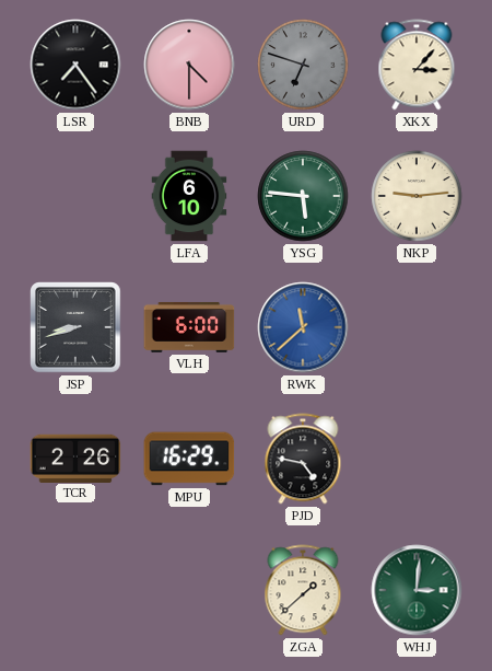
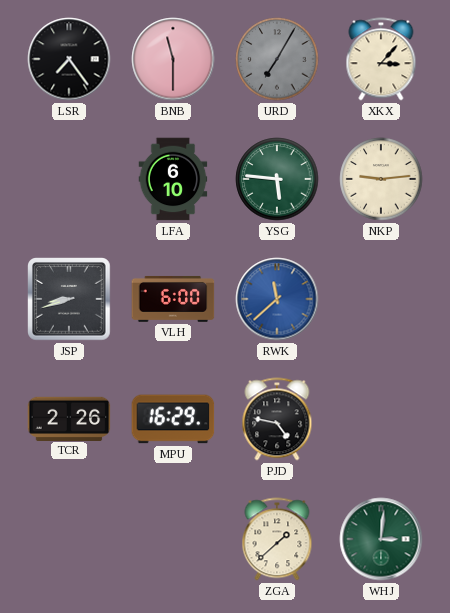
BNB: 4:30 -> 11:30 (173, 59)
URD: 6:48 -> 7:05 (277, 59)
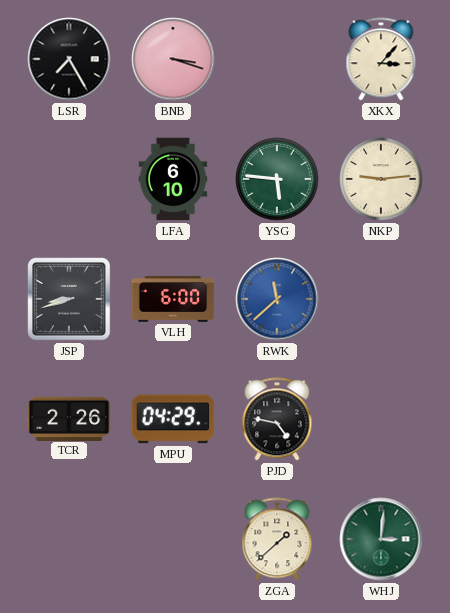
LSR: 7:24 -> 7:25 (69, 59)
BNB: 11:30 -> 3:18 (173, 59)
URD: 7:05 -> none (277, 59)
MPU: 16:29 -> 04:29 (173, 419)
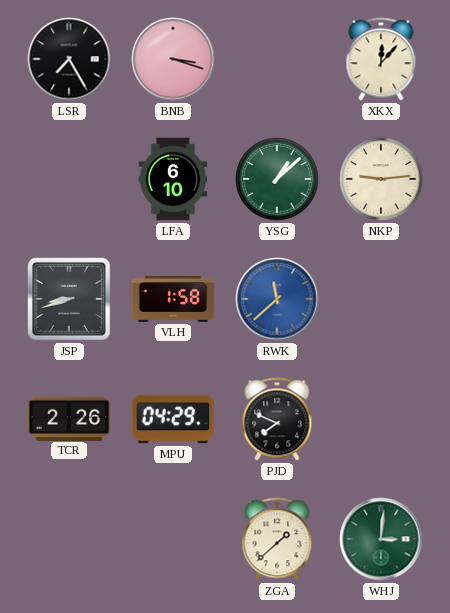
XKX: 3:07 -> 12:07 (381, 59)
YSG: 5:46 -> 1:08 (277, 179)
VLH: 6:00 -> 1:58 (173, 299)
PJD: 4:47 -> 7:49 (277, 419)
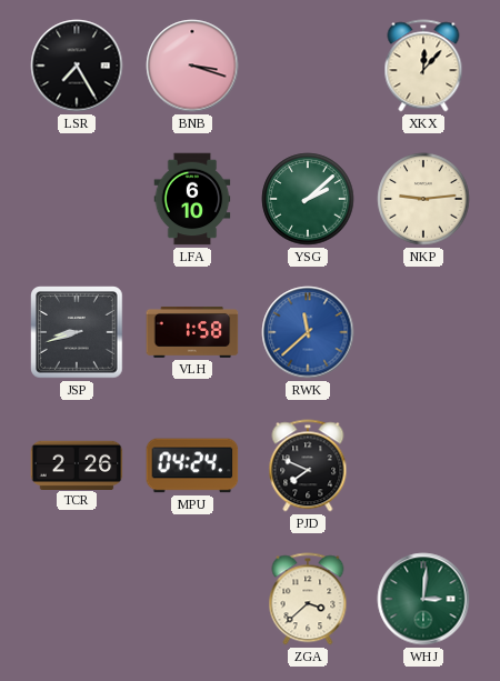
YSG: 1:08 -> 2:08 (308, 199)
MPU: 04:29 -> 04:24 (192, 465)
ZGA: 1:38 -> 3:38 (308, 599)
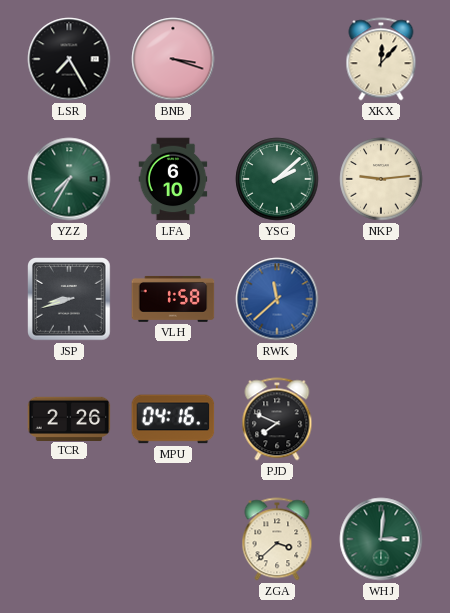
YZZ: none -> 7:35 (69, 179)
MPU: 04:24 -> 04:16 (173, 419)
